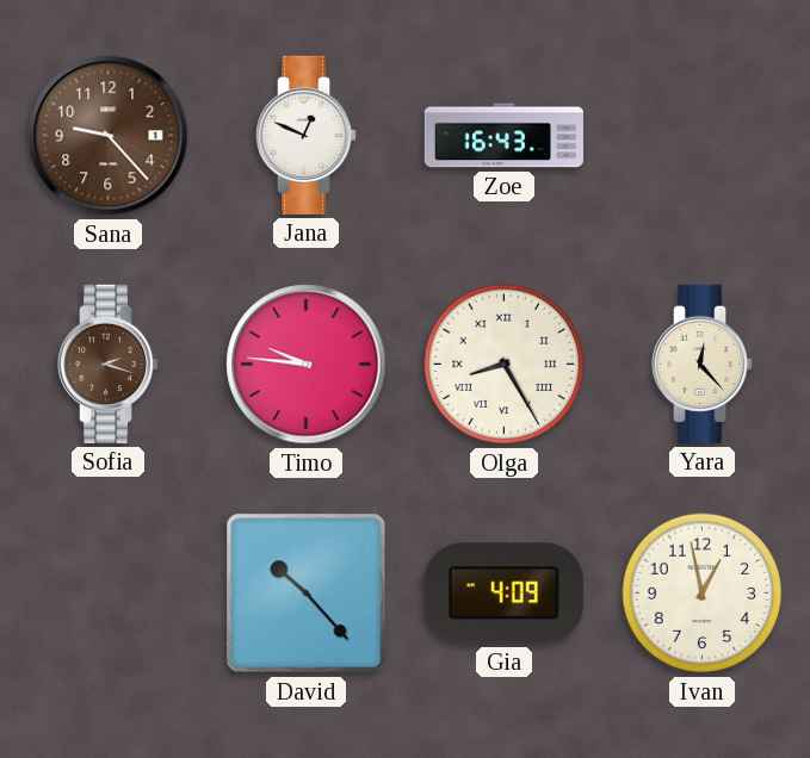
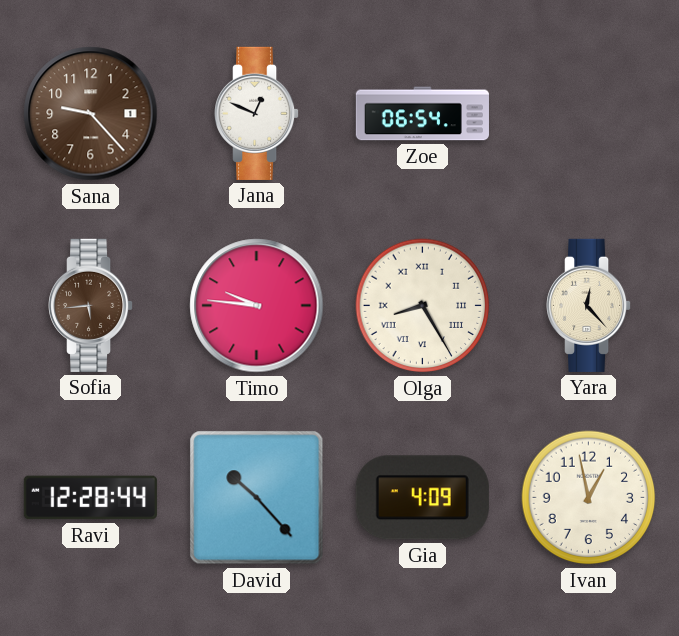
Zoe: 16:43 -> 06:54 (422, 114)
Sofia: 2:18 -> 5:44 (92, 305)
Ravi: none -> 12:28 (90, 498)
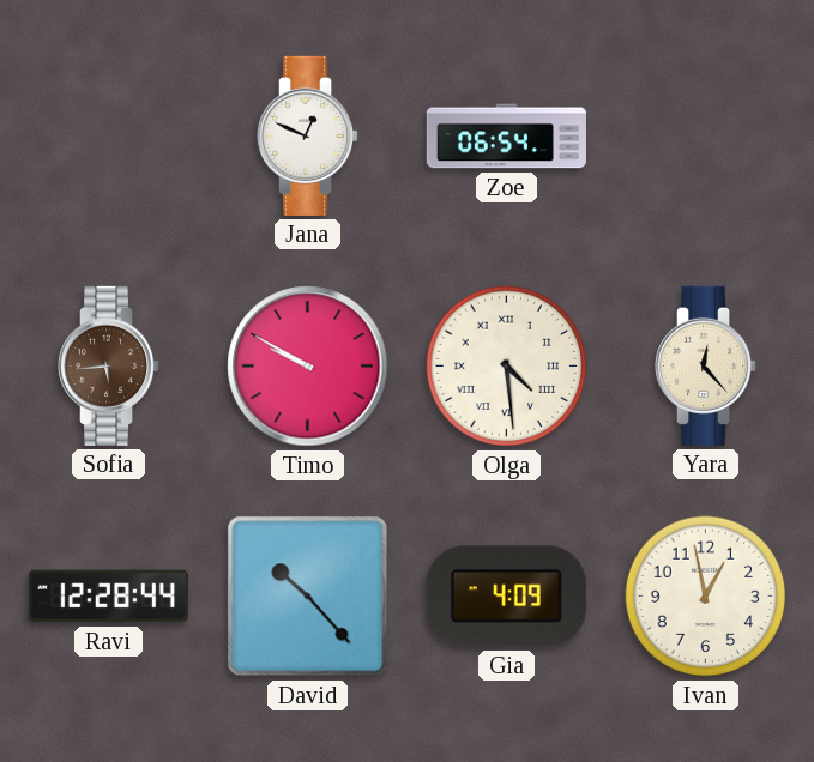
Sana: 9:23 -> none (91, 114)
Timo: 9:46 -> 9:50 (308, 367)
Olga: 8:25 -> 4:29 (507, 367)
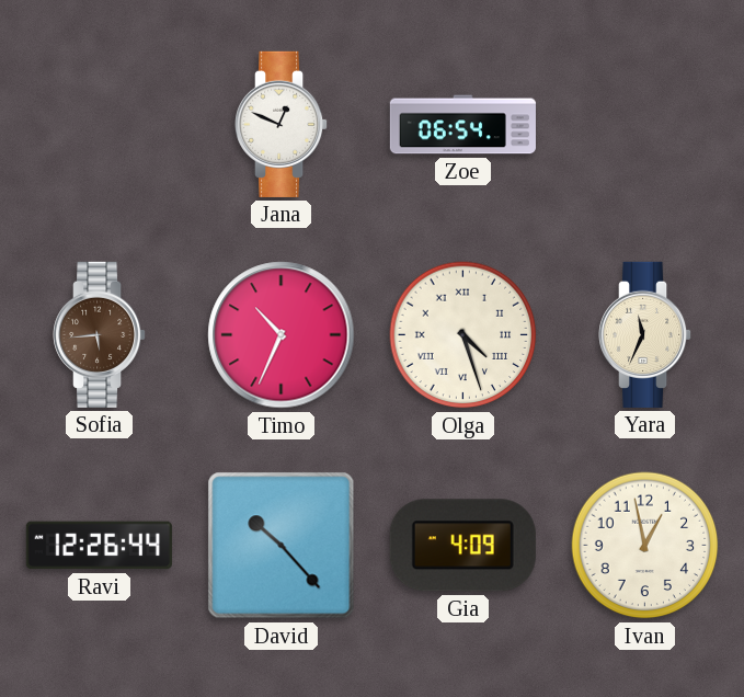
Timo: 9:50 -> 10:34 (282, 335)
Olga: 4:29 -> 4:27 (463, 335)
Yara: 12:23 -> 11:34 (646, 334)
Ravi: 12:28 -> 12:26 (99, 546)
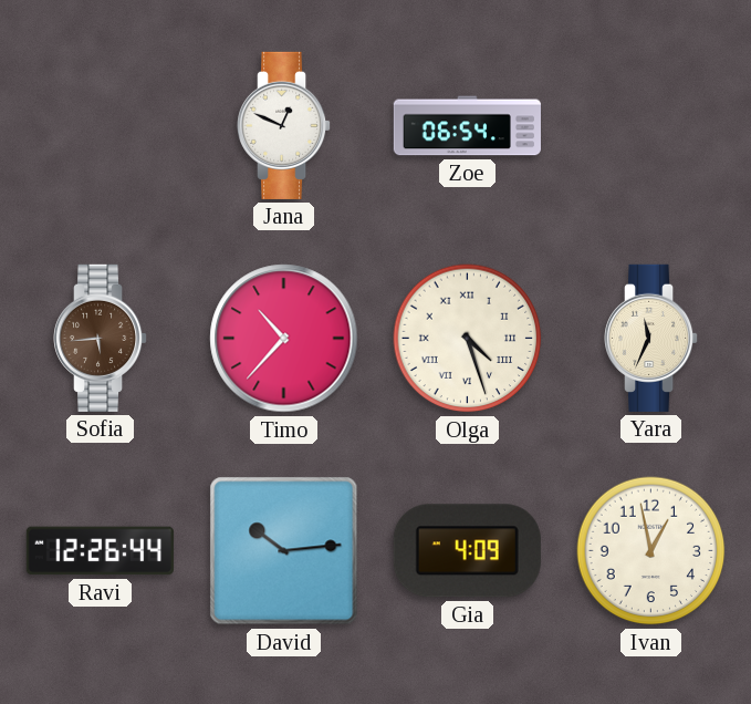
Timo: 10:34 -> 10:37 (284, 339)
David: 10:23 -> 10:14 (284, 551)
